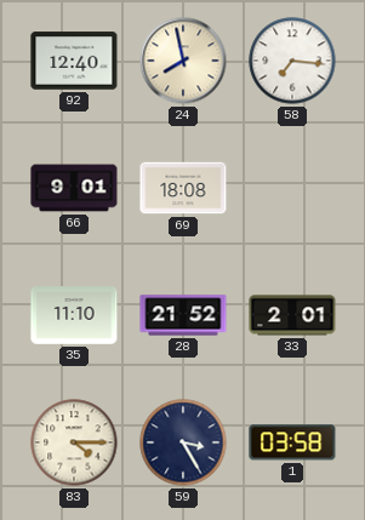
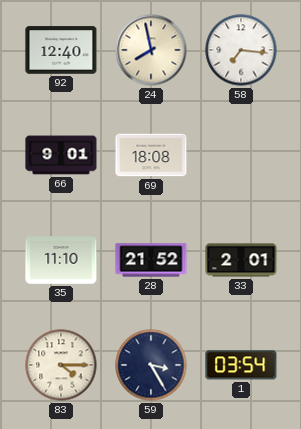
1: 03:58 -> 03:54 (241, 365)
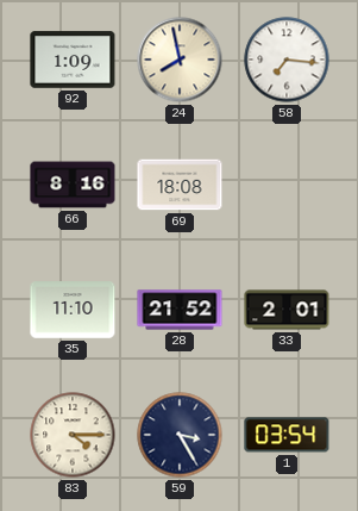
92: 12:40 -> 1:09 (73, 60)
66: 9:01 -> 8:16 (73, 185)
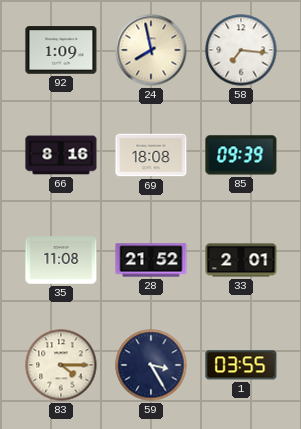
85: none -> 09:39 (241, 155)
35: 11:10 -> 11:08 (61, 260)
1: 03:54 -> 03:55 (241, 365)
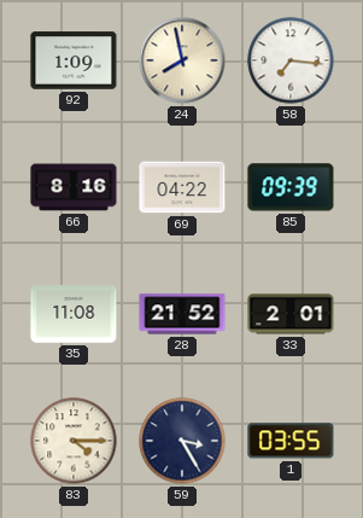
69: 18:08 -> 04:22 (182, 187)
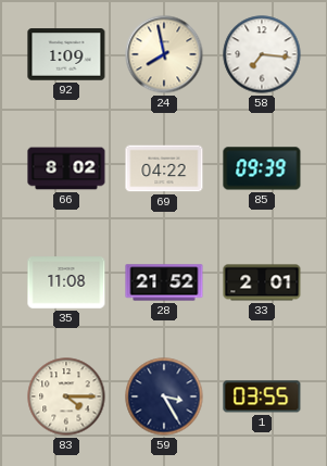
66: 8:16 -> 8:02 (66, 168)
